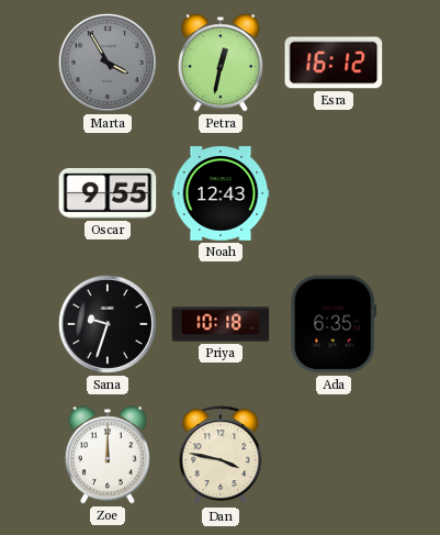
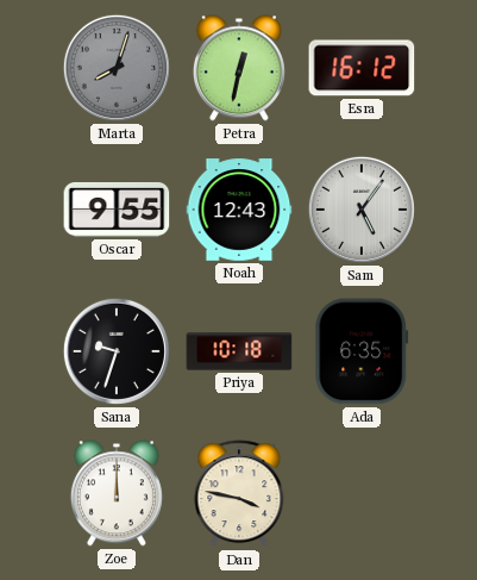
Marta: 3:55 -> 8:03 (117, 68)
Sam: none -> 5:06 (362, 210)
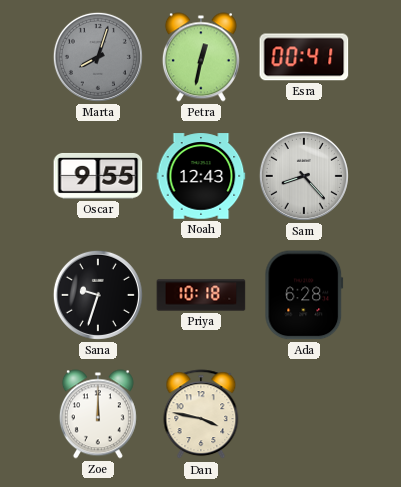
Esra: 16:12 -> 00:41 (304, 57)
Sam: 5:06 -> 8:23 (304, 176)
Ada: 6:35 -> 6:28 (304, 295)
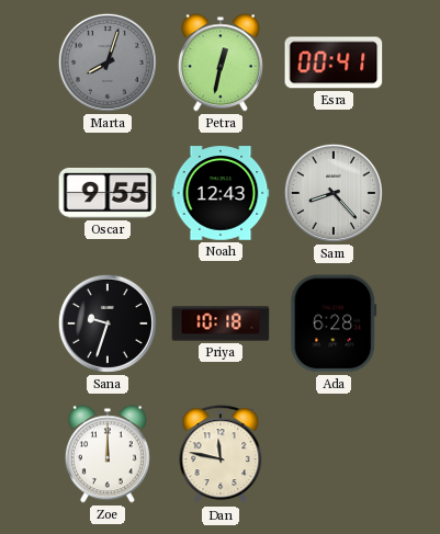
Dan: 3:47 -> 11:47 (221, 455)
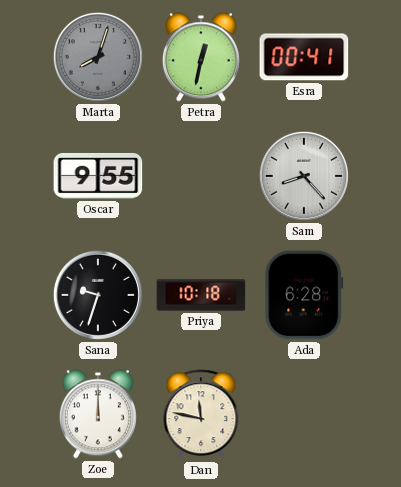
Noah: 12:43 -> none (221, 193)
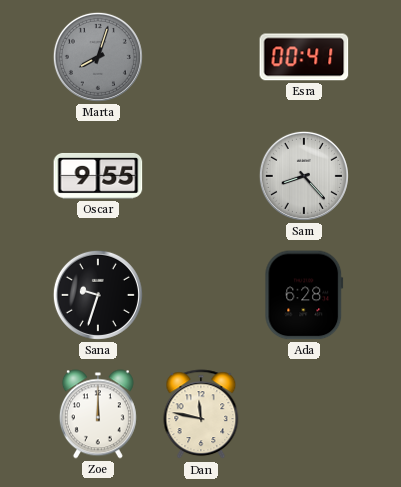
Petra: 12:32 -> none (201, 57)
Priya: 10:18 -> none (201, 295)
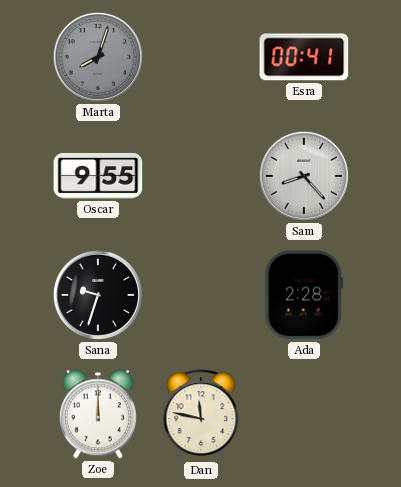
Ada: 6:28 -> 2:28 (304, 295)
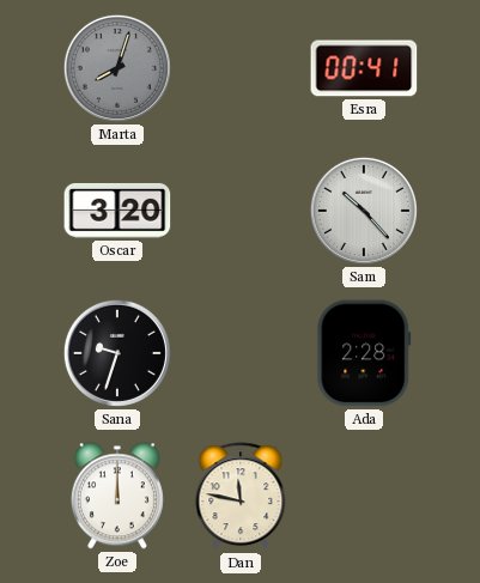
Oscar: 9:55 -> 3:20 (117, 211)
Sam: 8:23 -> 10:23 (364, 211)
